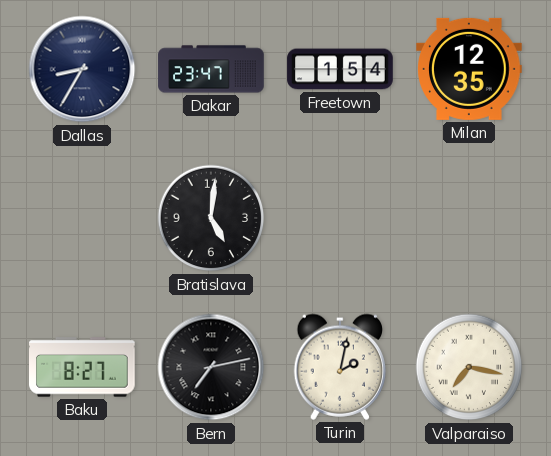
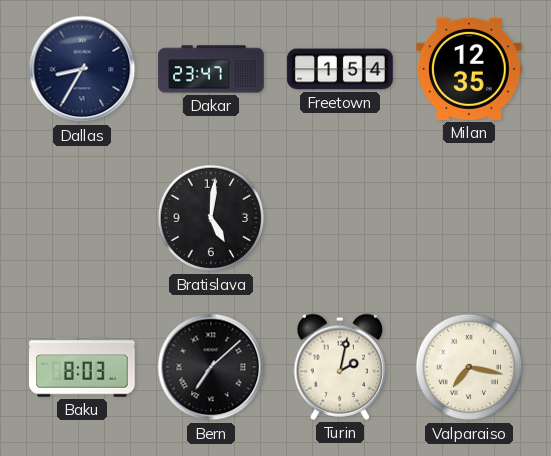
Baku: 8:27 -> 8:03 (83, 367)
Bern: 7:13 -> 7:08 (211, 367)
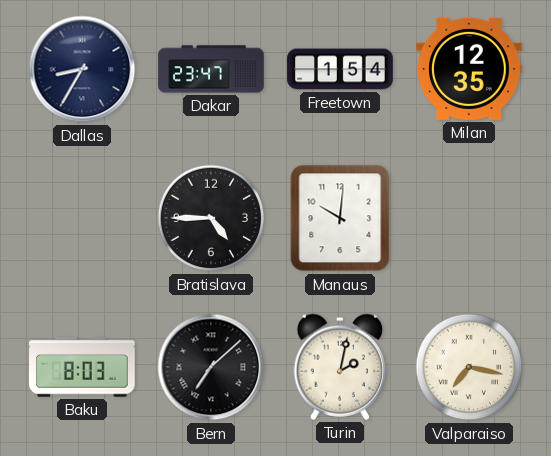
Bratislava: 5:01 -> 4:45 (211, 218)
Manaus: none -> 10:01 (340, 218)
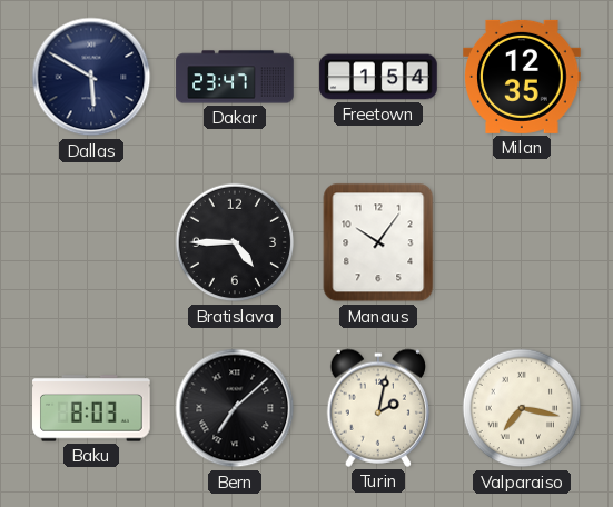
Dallas: 8:35 -> 5:50 (91, 77)
Manaus: 10:01 -> 10:06 (378, 242)
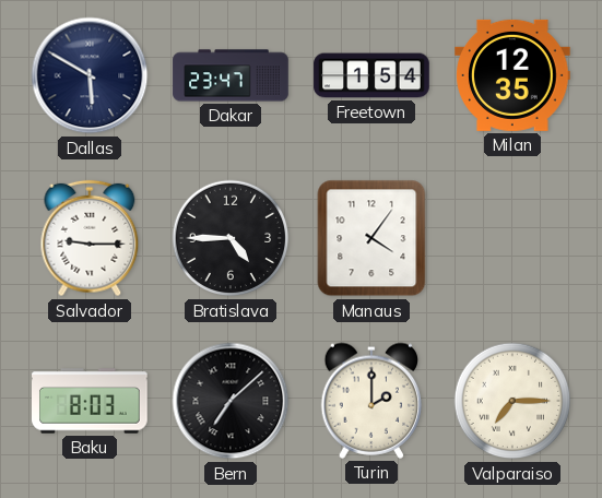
Salvador: none -> 9:15 (90, 238)
Manaus: 10:06 -> 4:06 (371, 238)
Turin: 2:02 -> 2:00 (371, 401)
Valparaiso: 7:17 -> 7:15 (512, 401)
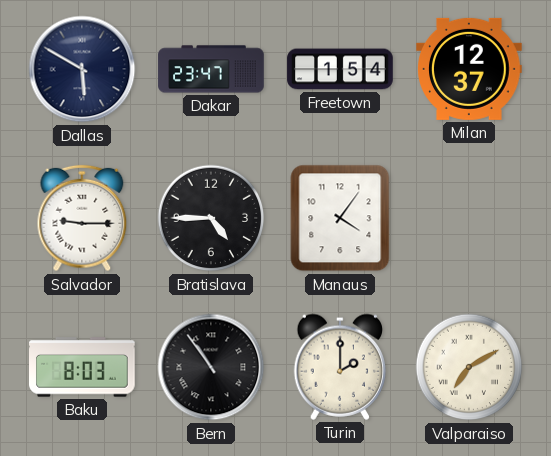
Milan: 12:35 -> 12:37 (469, 69)
Bern: 7:08 -> 10:54 (211, 367)
Valparaiso: 7:15 -> 7:10 (469, 367)
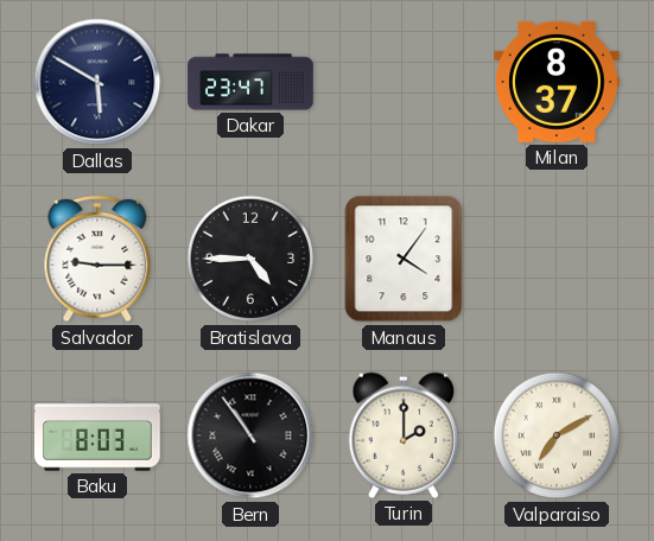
Freetown: 1:54 -> none (340, 69)
Milan: 12:37 -> 8:37 (557, 82)
